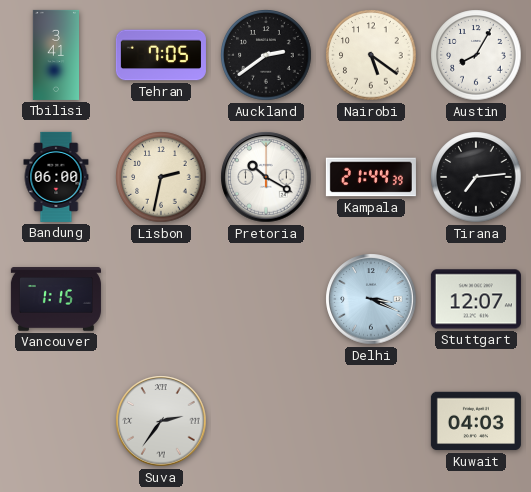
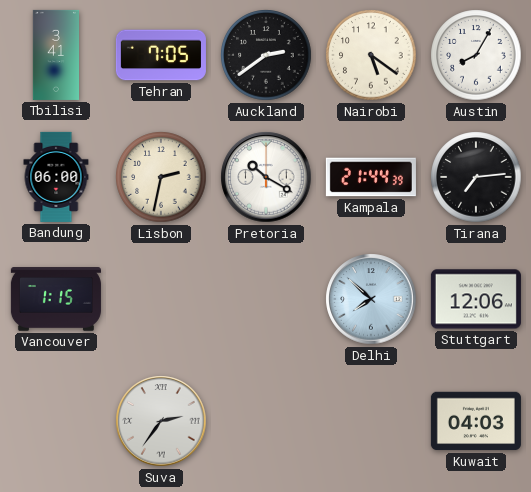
Delhi: 3:19 -> 7:52 (371, 299)
Stuttgart: 12:07 -> 12:06 (476, 299)
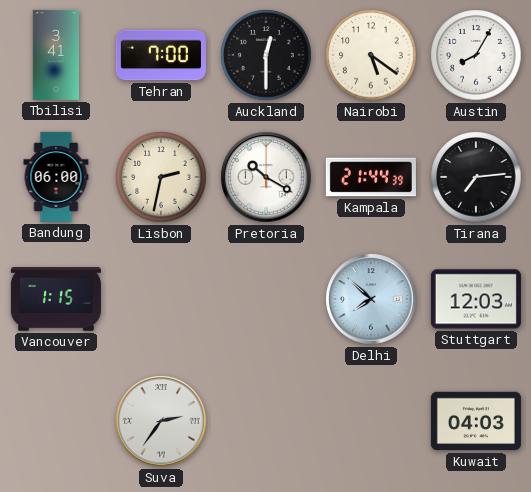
Tehran: 7:05 -> 7:00 (161, 55)
Auckland: 2:39 -> 12:30 (266, 55)
Stuttgart: 12:06 -> 12:03 (476, 299)
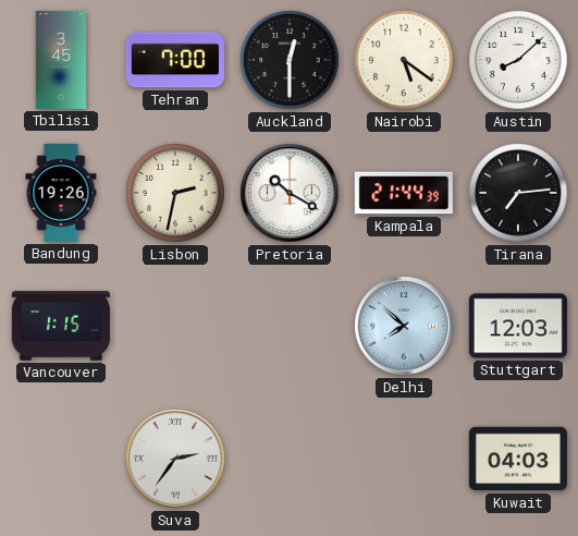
Tbilisi: 3:41 -> 3:45 (61, 60)
Austin: 8:05 -> 8:08 (518, 60)
Bandung: 06:00 -> 19:26 (61, 193)
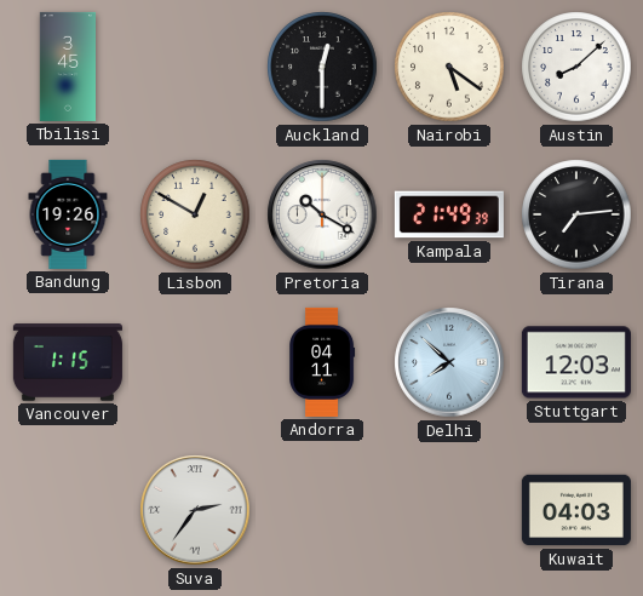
Tehran: 7:00 -> none (175, 60)
Lisbon: 2:32 -> 12:50 (195, 214)
Kampala: 21:44 -> 21:49 (449, 214)
Andorra: none -> 04:11 (322, 362)
